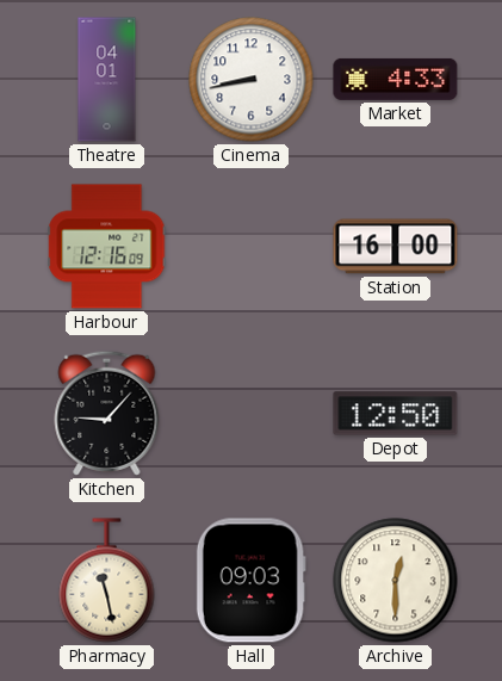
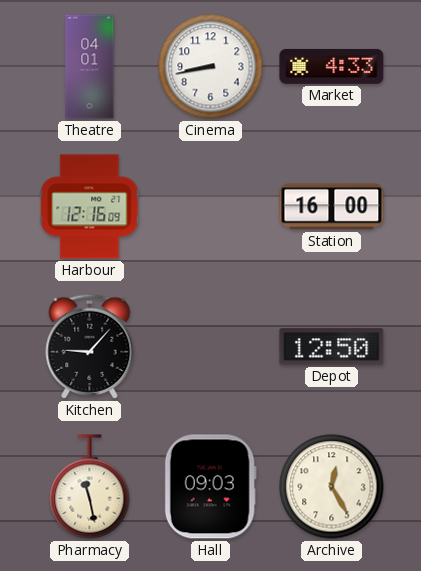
Archive: 12:30 -> 12:25 (332, 487)
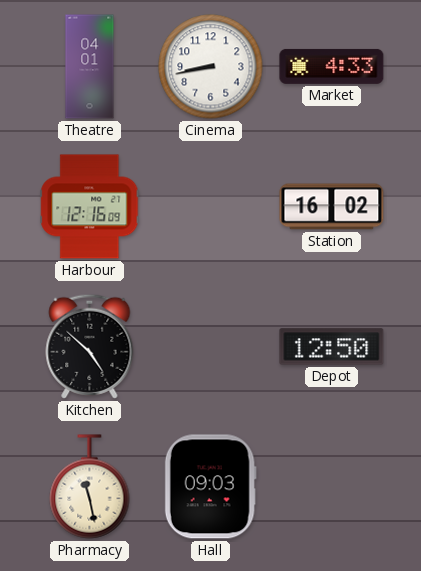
Station: 16:00 -> 16:02 (332, 207)
Kitchen: 9:07 -> 4:52 (90, 346)
Archive: 12:25 -> none (332, 487)
